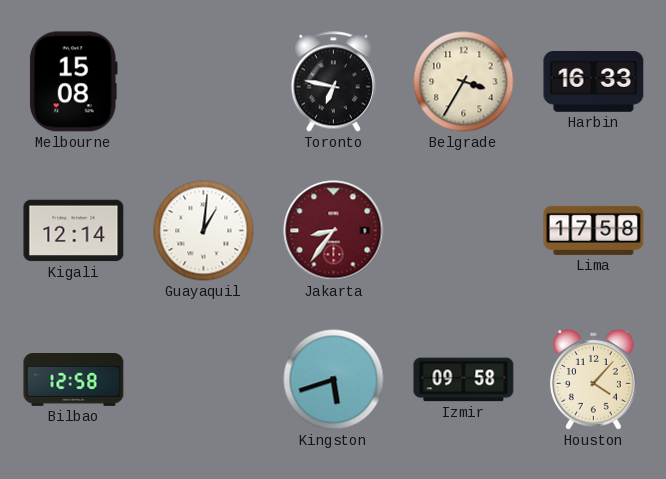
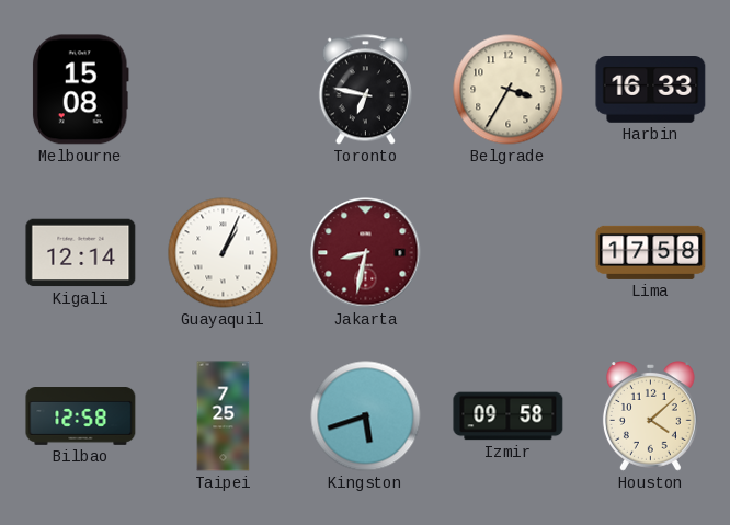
Guayaquil: 1:01 -> 1:04 (224, 253)
Jakarta: 8:36 -> 8:32 (366, 253)
Taipei: none -> 7:25 (224, 416)
Houston: 4:07 -> 4:08 (650, 416)
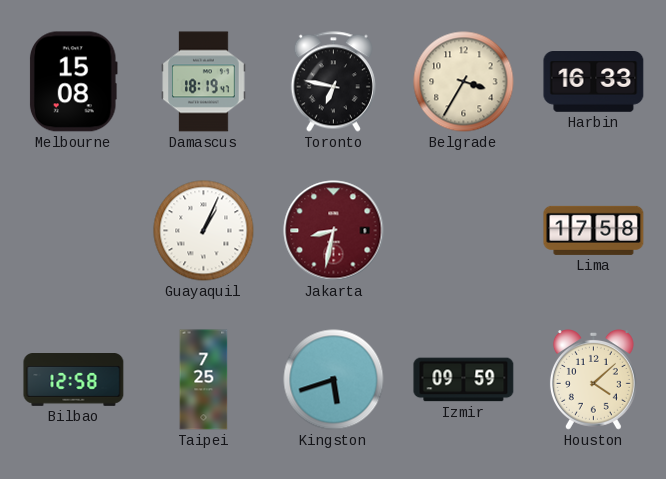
Damascus: none -> 18:19 (204, 82)
Kigali: 12:14 -> none (81, 253)
Izmir: 09:58 -> 09:59 (464, 380)
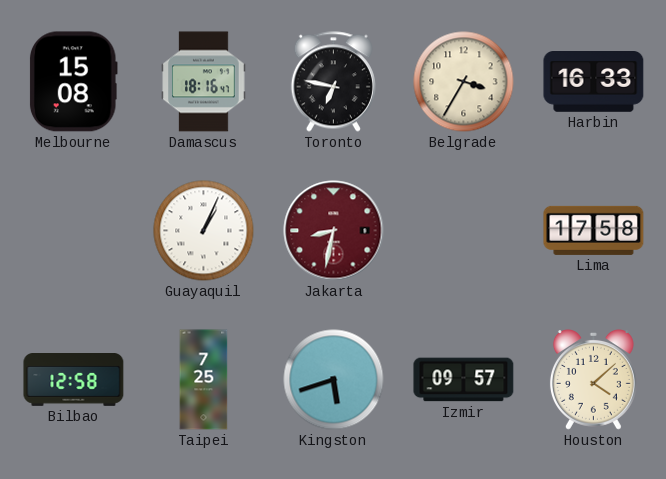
Damascus: 18:19 -> 18:16 (204, 82)
Izmir: 09:59 -> 09:57 (464, 380)
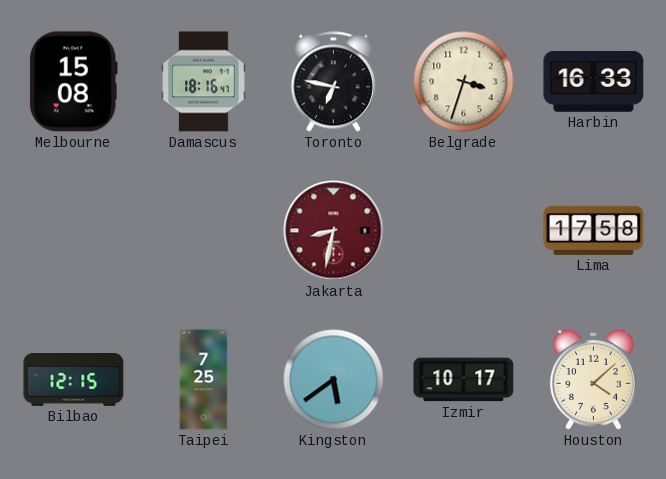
Belgrade: 3:35 -> 3:33 (464, 82)
Guayaquil: 1:04 -> none (204, 231)
Bilbao: 12:58 -> 12:15 (74, 380)
Kingston: 5:42 -> 5:39 (334, 380)
Izmir: 09:57 -> 10:17 (464, 380)
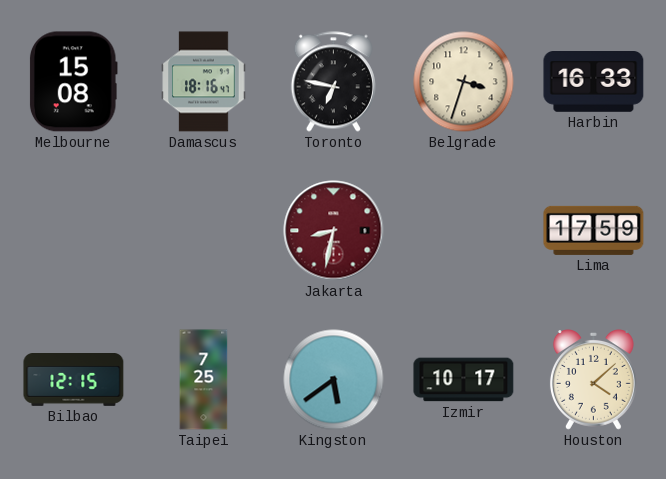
Lima: 17:58 -> 17:59 (594, 230)
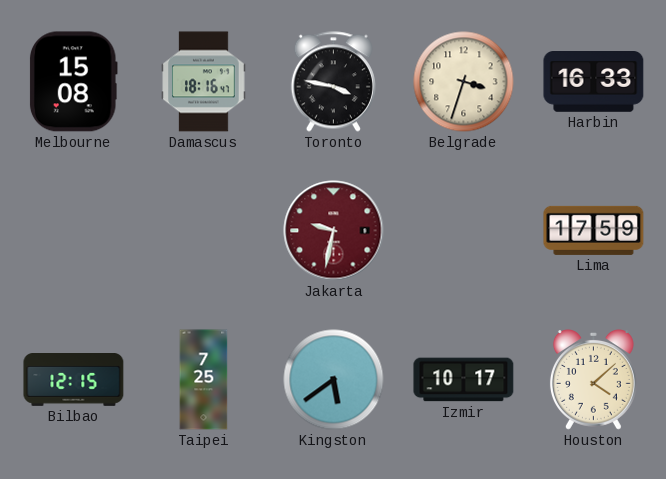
Toronto: 6:47 -> 3:47 (333, 82)
Jakarta: 8:32 -> 9:32 (334, 231)
